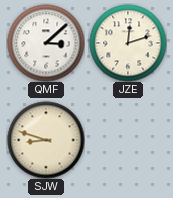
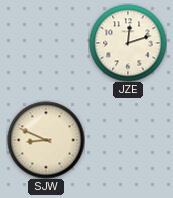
QMF: 3:08 -> none (46, 43)
SJW: 8:48 -> 8:49 (46, 140)
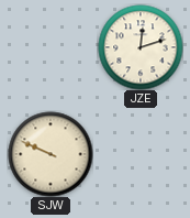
SJW: 8:49 -> 9:49 (51, 154)
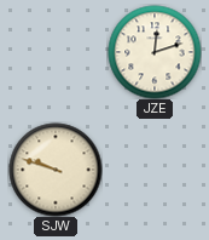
SJW: 9:49 -> 9:48 (56, 170)
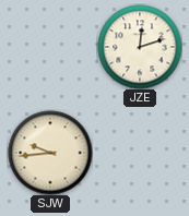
SJW: 9:48 -> 9:44 (50, 153)
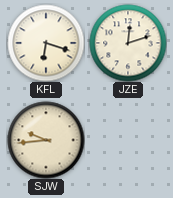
KFL: none -> 6:18 (46, 43)
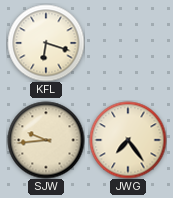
JZE: 12:12 -> none (128, 43)
JWG: none -> 7:24 (128, 140)
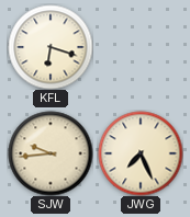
JWG: 7:24 -> 7:26 (141, 153)
